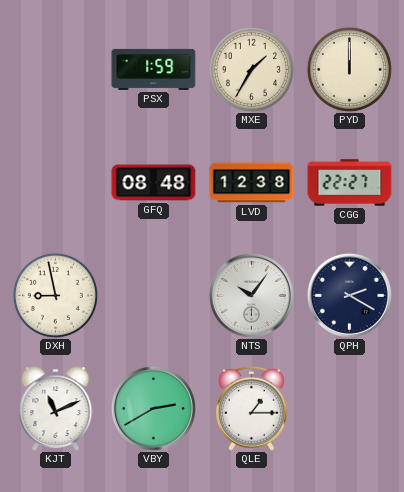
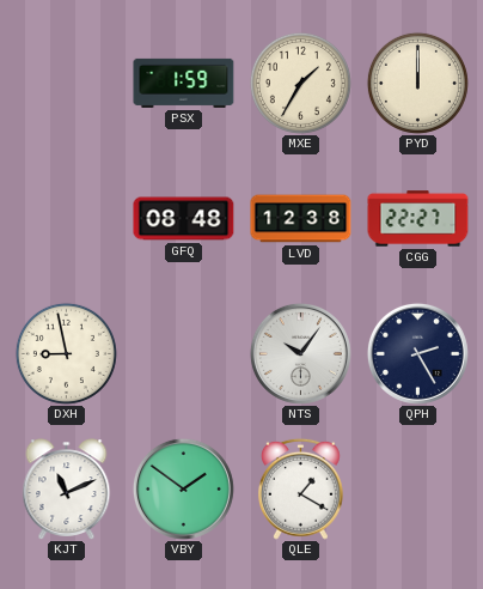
QPH: 2:20 -> 2:25 (417, 353)
VBY: 2:40 -> 1:51 (183, 488)
QLE: 1:15 -> 1:20 (300, 488)
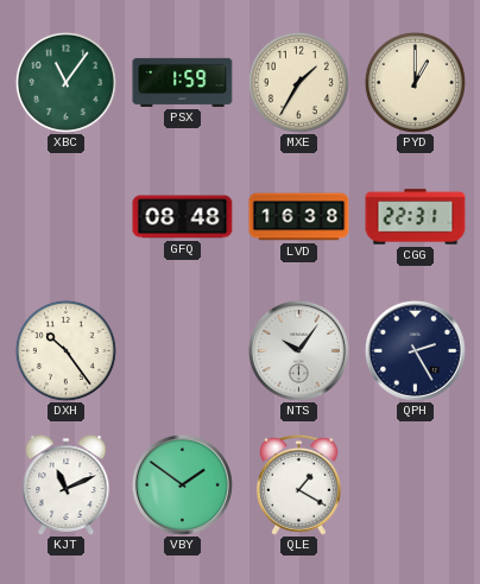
XBC: none -> 11:06 (65, 82)
PYD: 12:00 -> 1:00 (415, 82)
LVD: 12:38 -> 16:38 (299, 217)
CGG: 22:27 -> 22:31 (416, 217)
DXH: 8:58 -> 10:24 (65, 350)
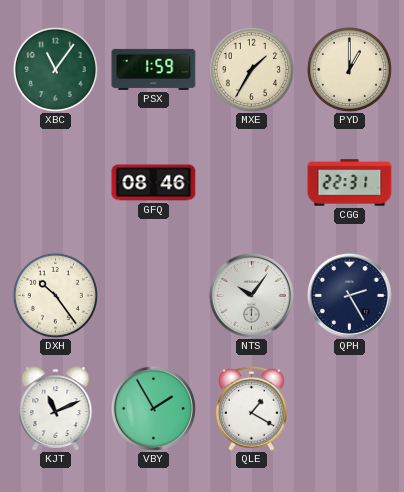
GFQ: 08:48 -> 08:46 (154, 183)
LVD: 16:38 -> none (299, 217)
VBY: 1:51 -> 1:55 (153, 408)
